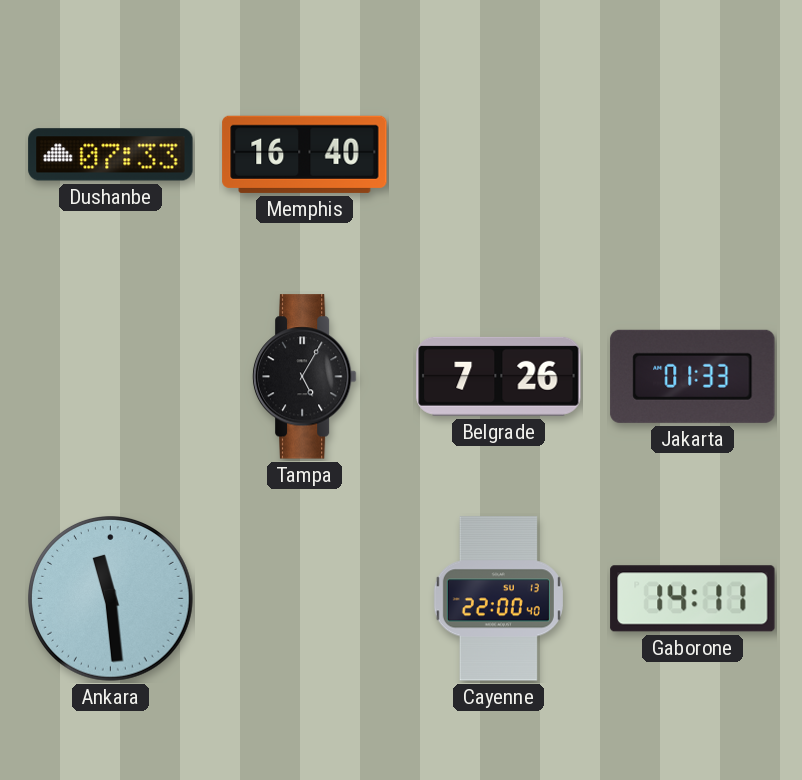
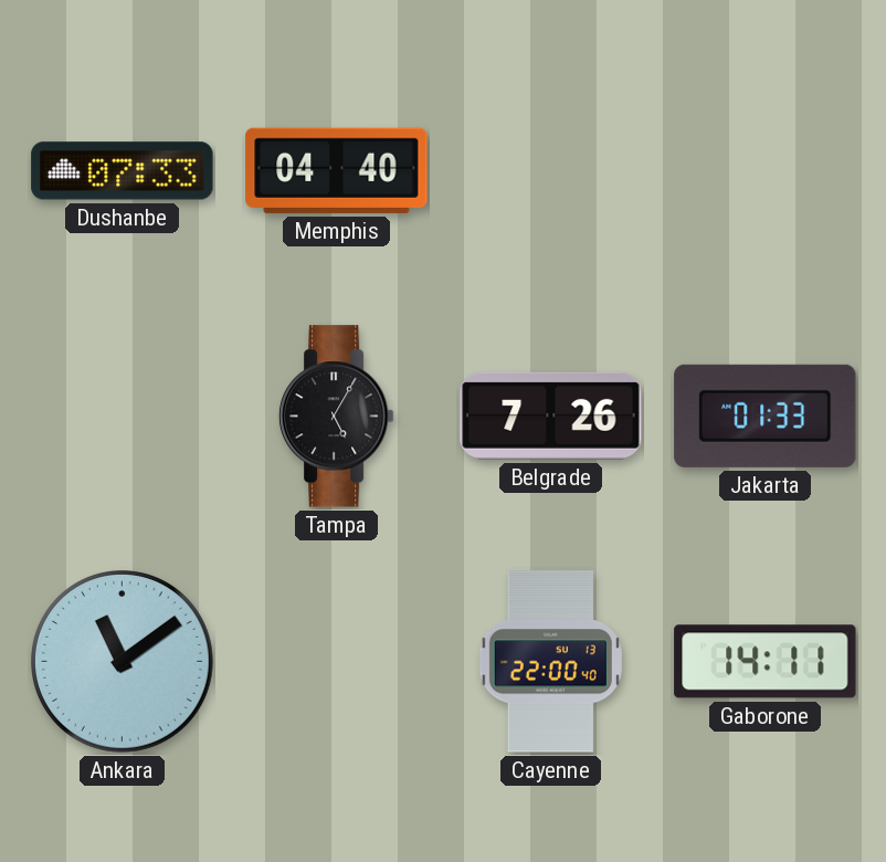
Memphis: 16:40 -> 04:40 (337, 170)
Ankara: 11:29 -> 11:09 (123, 662)
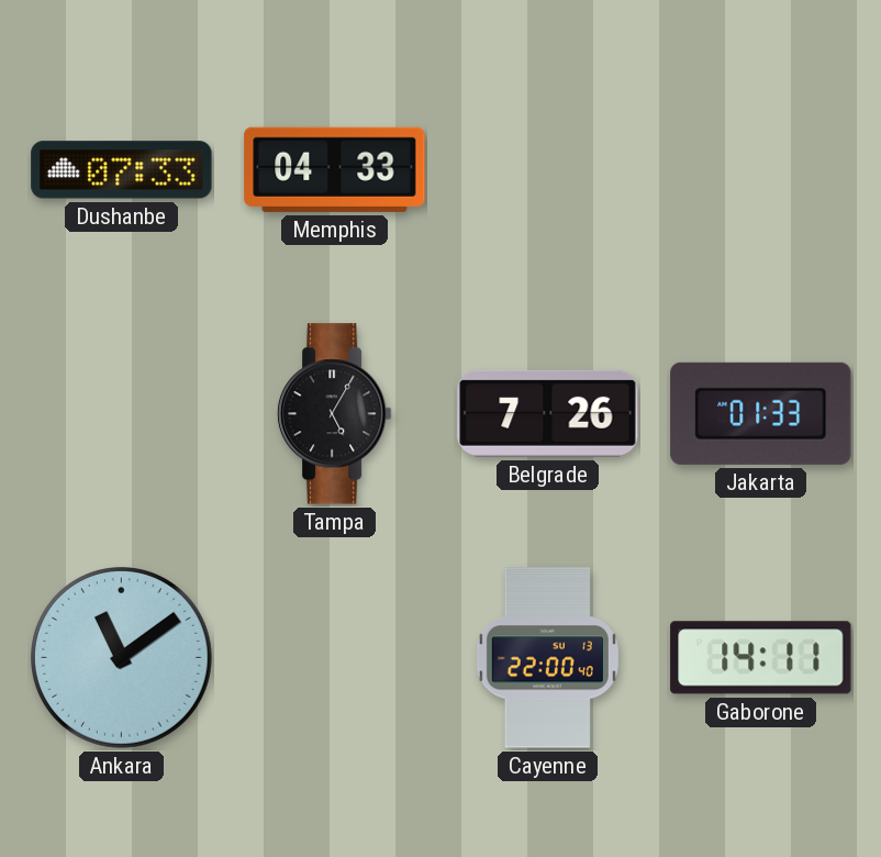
Memphis: 04:40 -> 04:33 (335, 169)
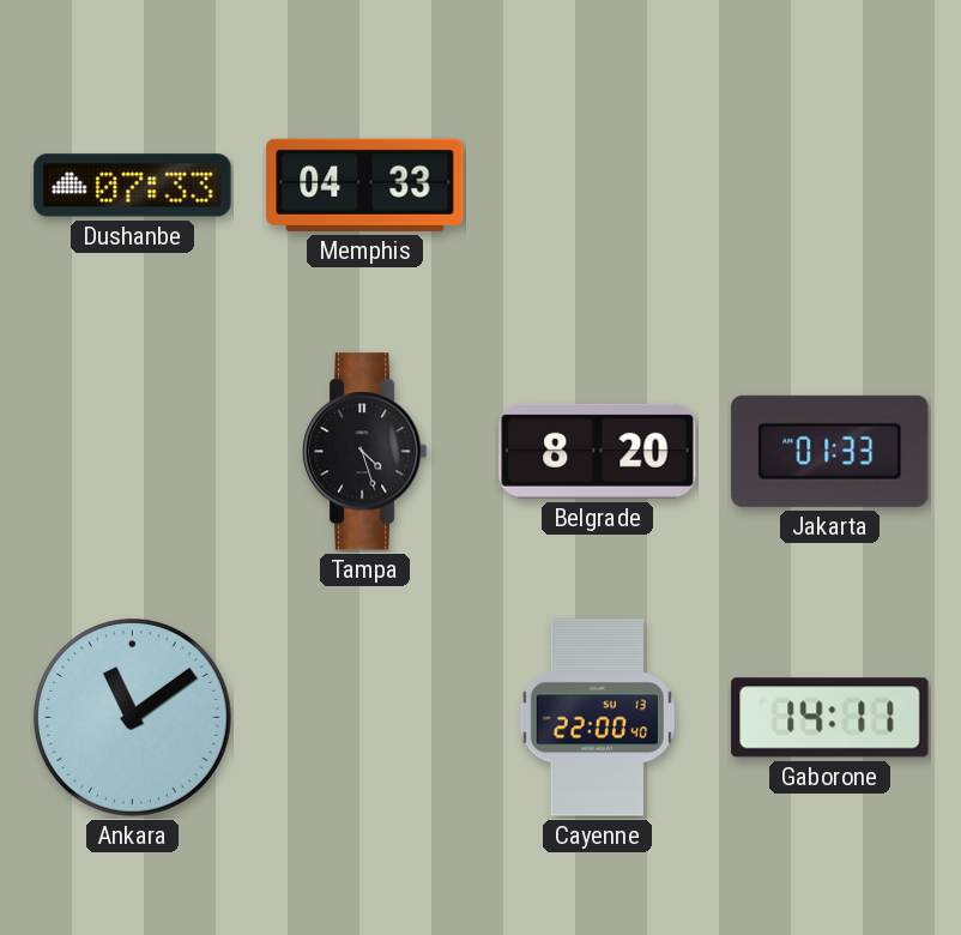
Tampa: 5:05 -> 4:27 (364, 452)
Belgrade: 7:26 -> 8:20 (598, 451)
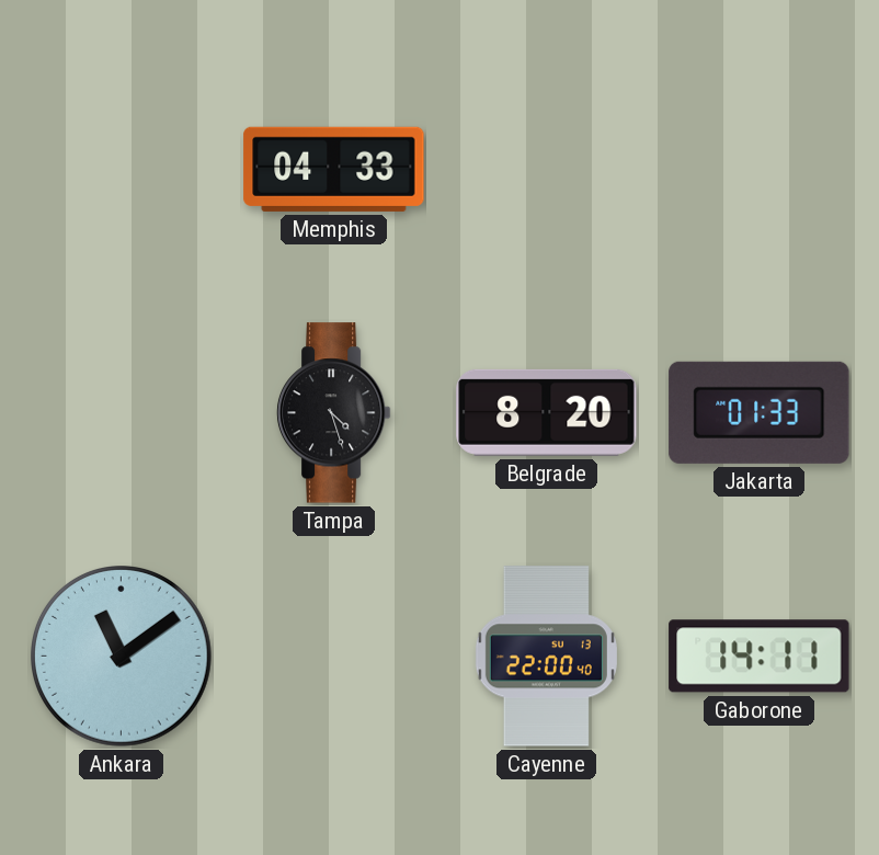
Dushanbe: 07:33 -> none (133, 186)
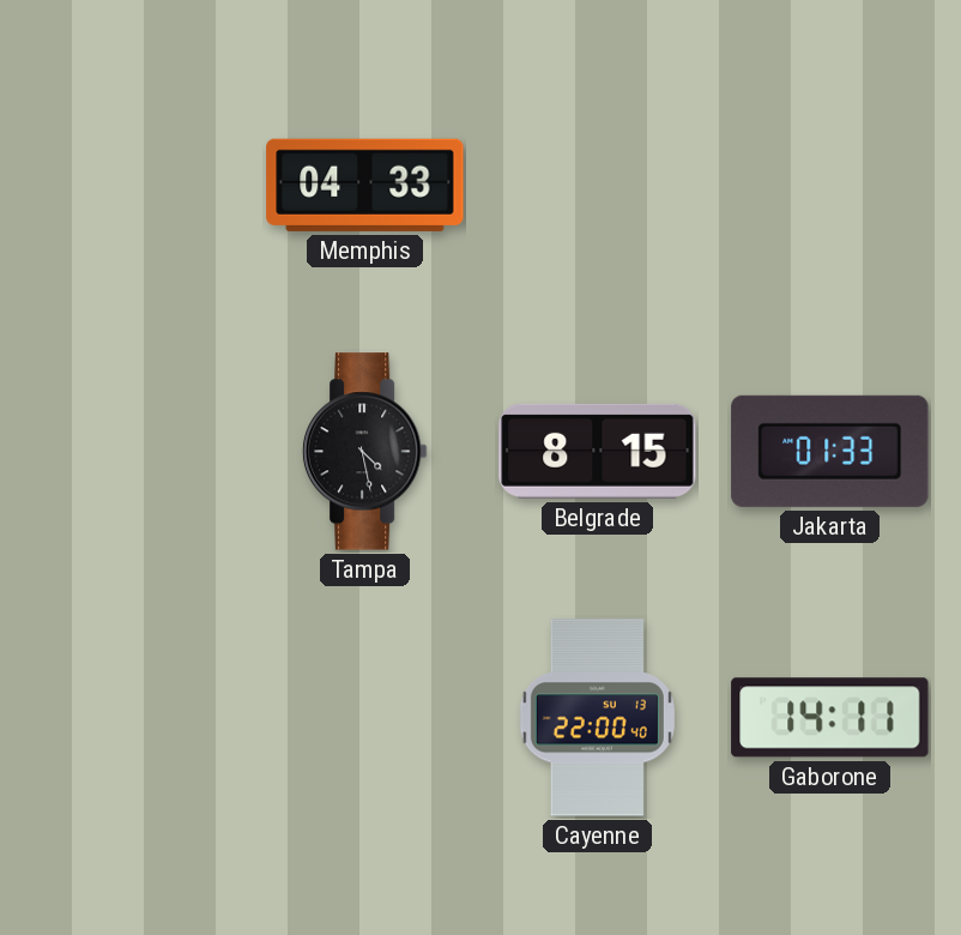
Tampa: 4:27 -> 4:28 (364, 452)
Belgrade: 8:20 -> 8:15 (598, 451)
Ankara: 11:09 -> none (122, 657)
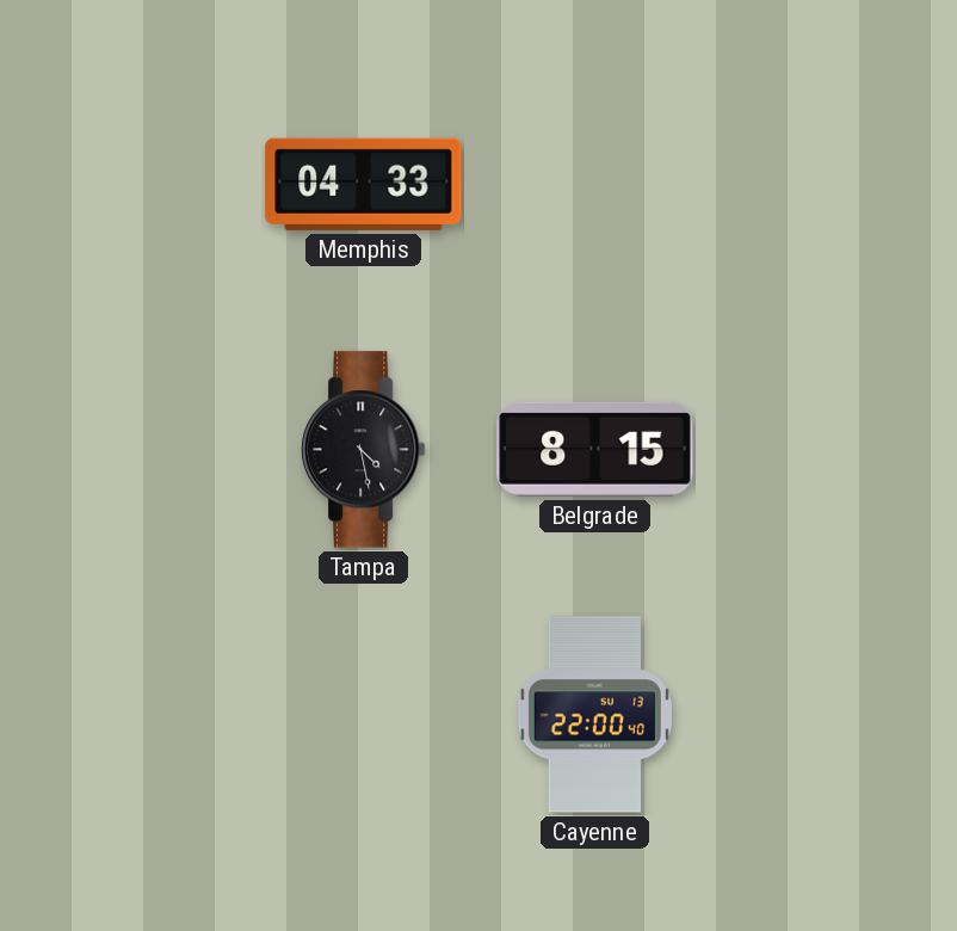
Jakarta: 01:33 -> none (830, 451)
Gaborone: 14:11 -> none (830, 718)
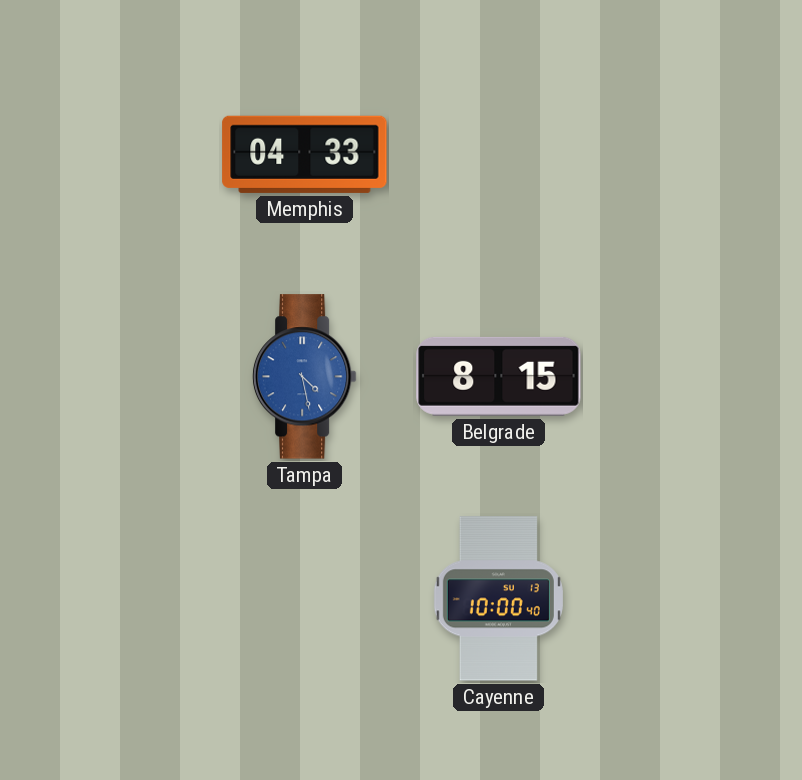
Tampa dial: black -> blue (304, 377)
Cayenne: 22:00 -> 10:00 (498, 599)
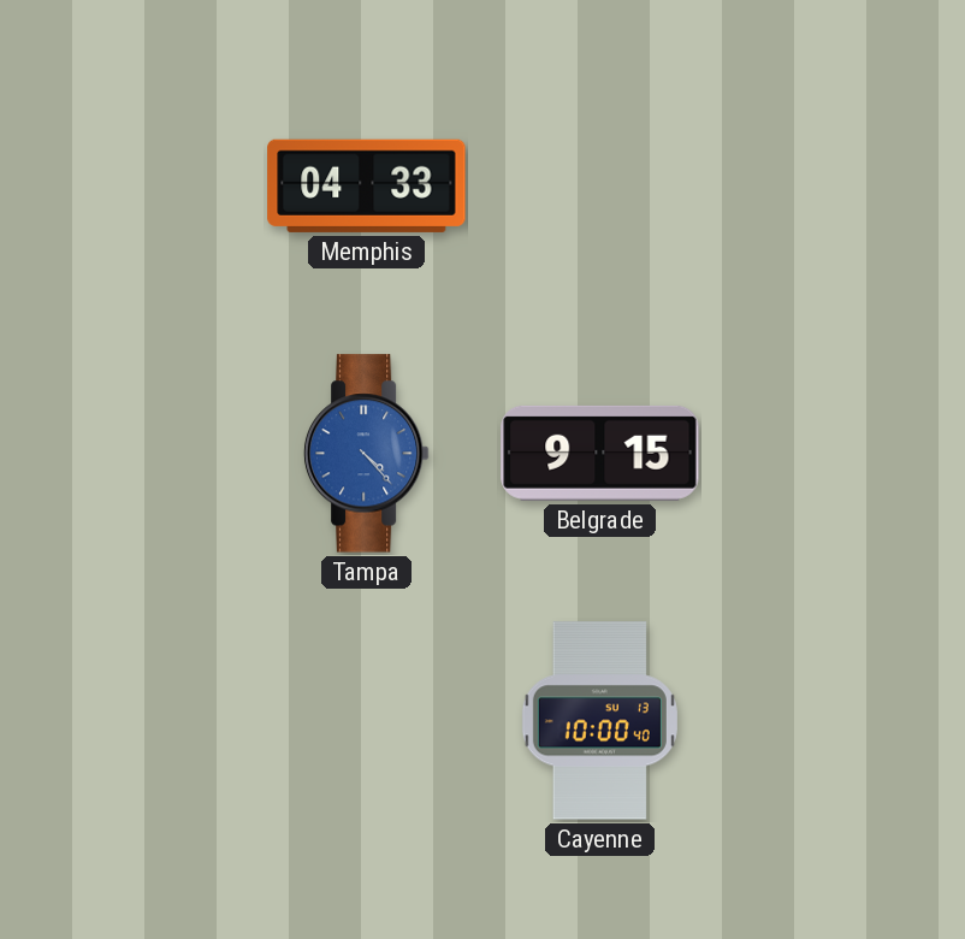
Tampa: 4:28 -> 4:23 (366, 454)
Belgrade: 8:15 -> 9:15 (600, 453)
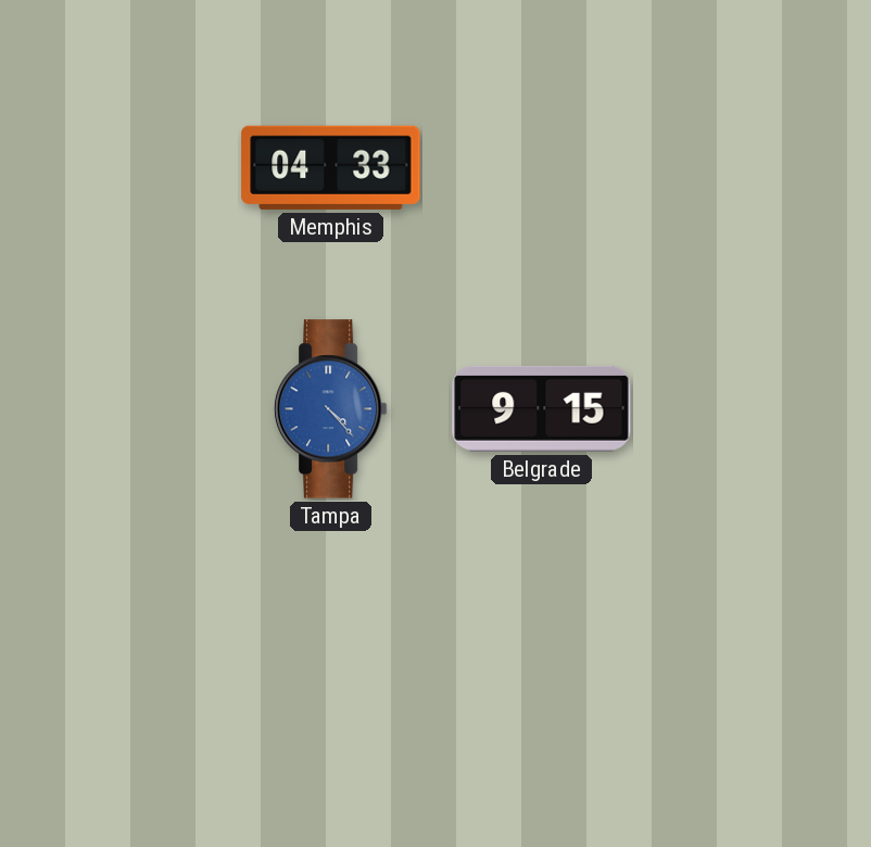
Cayenne: 10:00 -> none (599, 721)
